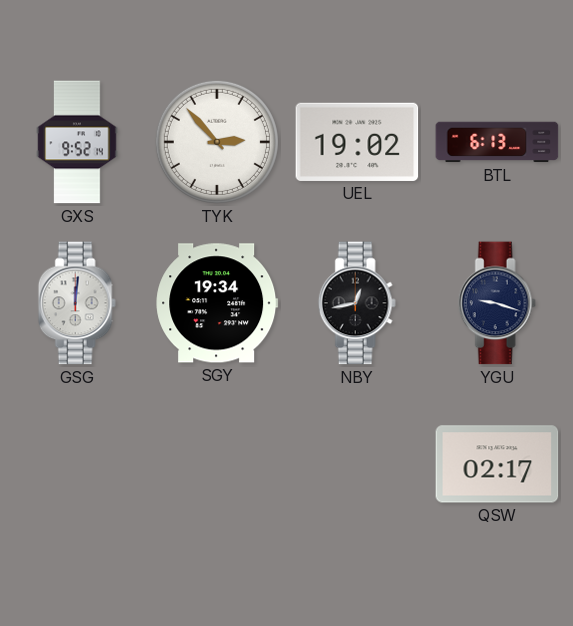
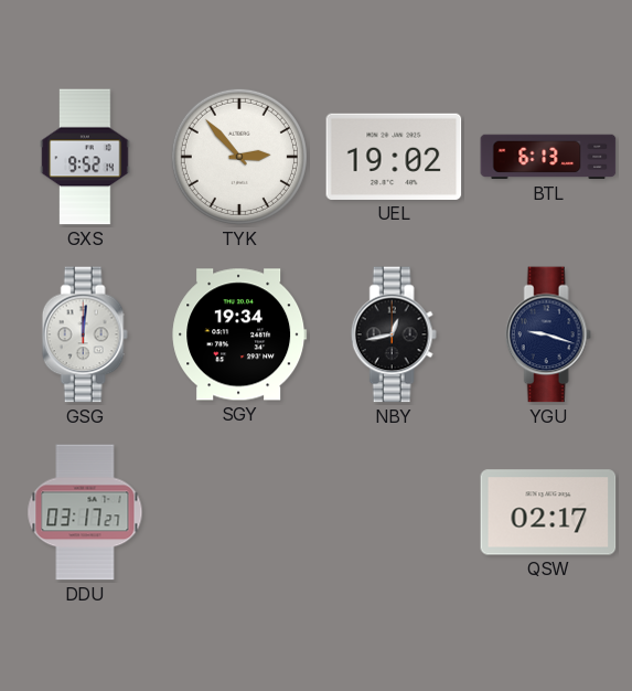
DDU: none -> 03:17 (85, 512)
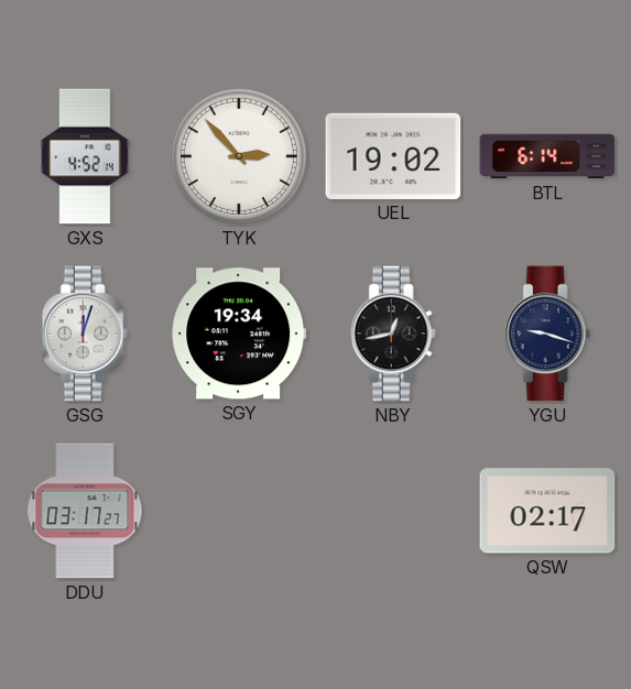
GXS: 9:52 -> 4:52 (85, 156)
BTL: 6:13 -> 6:14 (547, 156)
GSG: 12:01 -> 12:03 (85, 333)
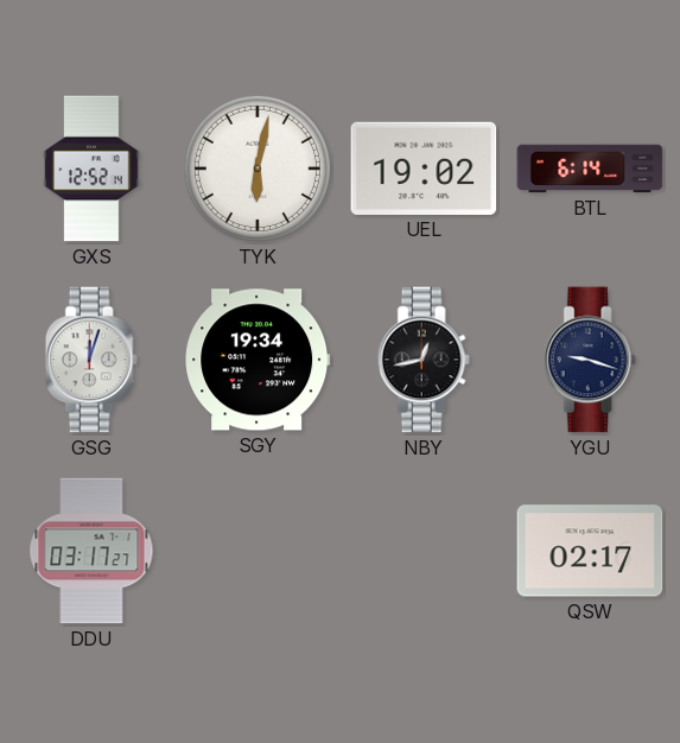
GXS: 4:52 -> 12:52 (91, 169)
TYK: 2:53 -> 6:02 (258, 169)
